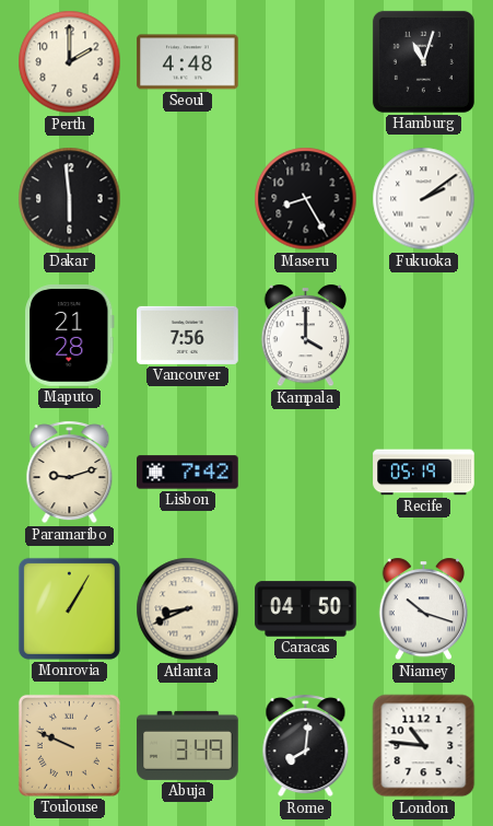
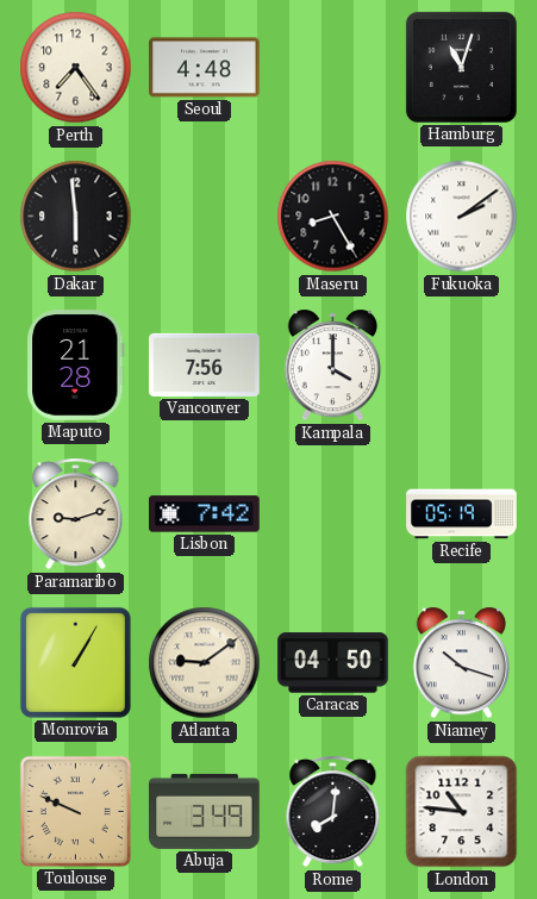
Perth: 2:00 -> 7:24 (76, 68)
Atlanta: 8:41 -> 9:09 (205, 663)
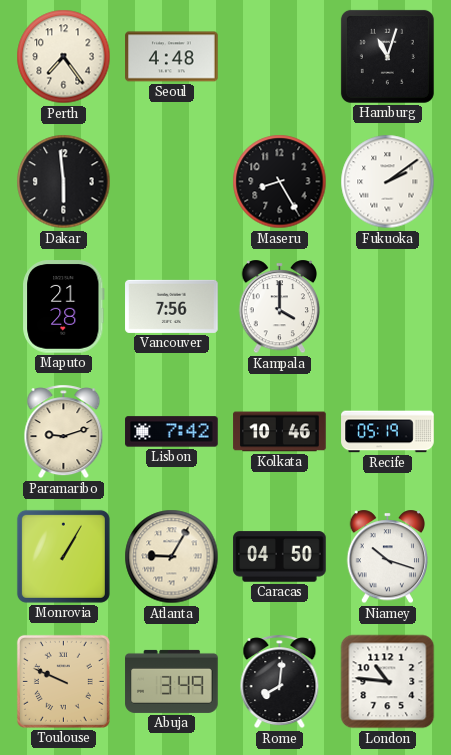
Kolkata: none -> 10:46 (280, 432)
Atlanta: 9:09 -> 9:05 (172, 557)
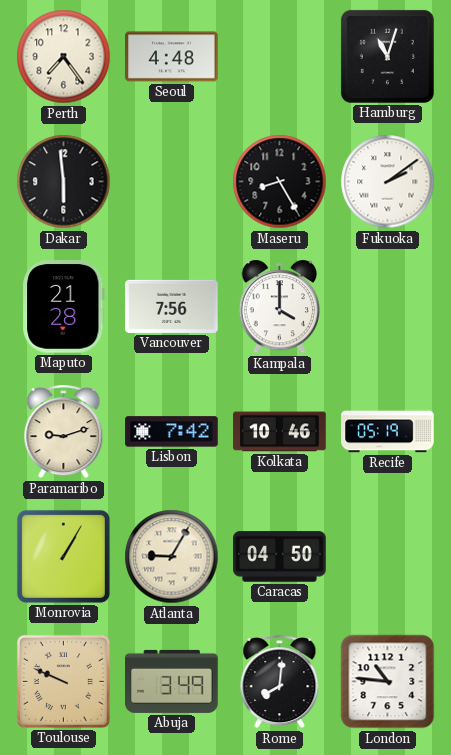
Niamey: 10:18 -> none (388, 557)
